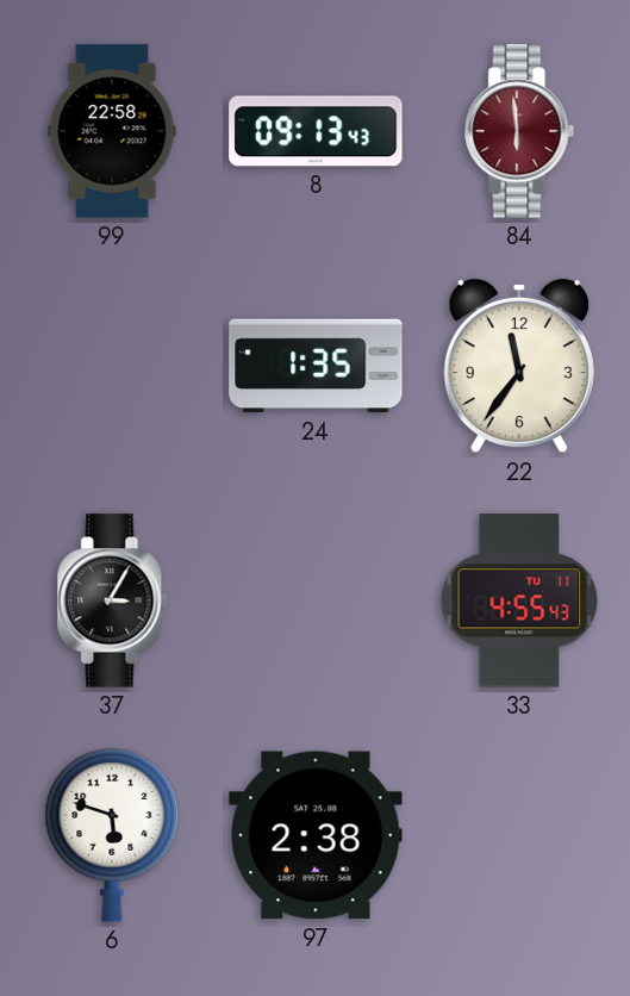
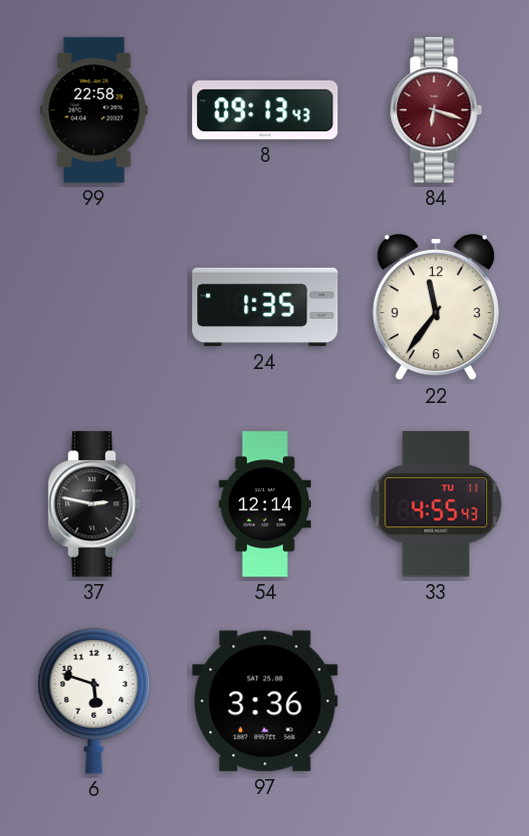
84: 5:59 -> 6:18 (436, 110)
37: 3:05 -> 2:47 (94, 504)
54: none -> 12:14 (264, 504)
97: 2:38 -> 3:36 (265, 701)
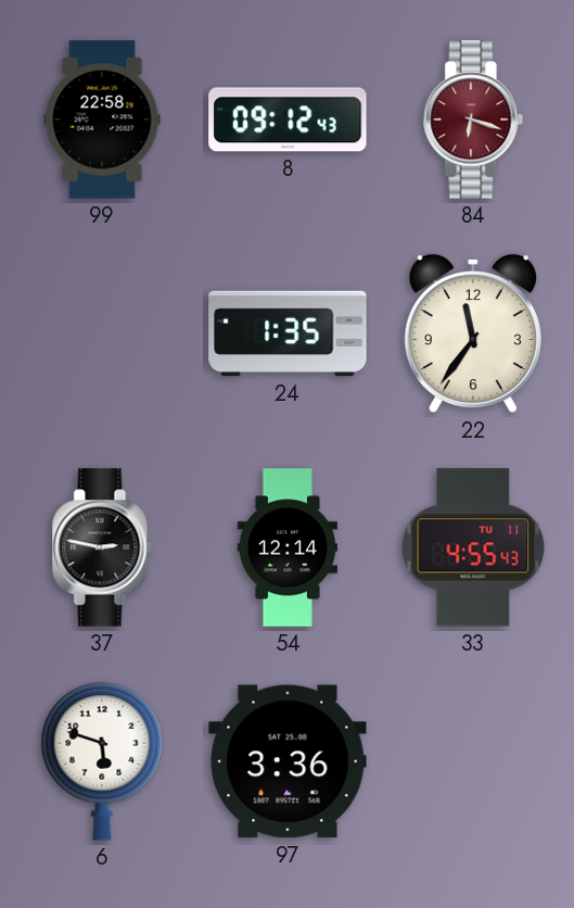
8: 09:13 -> 09:12 (288, 119)
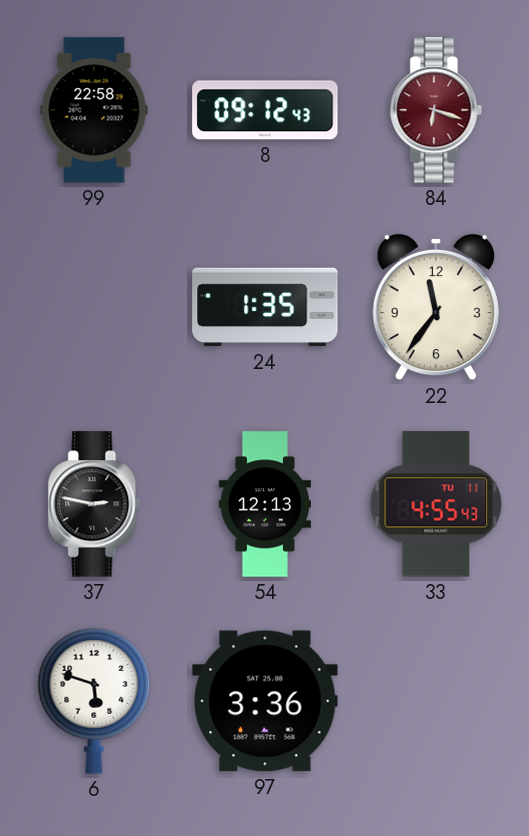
54: 12:14 -> 12:13 (264, 504)
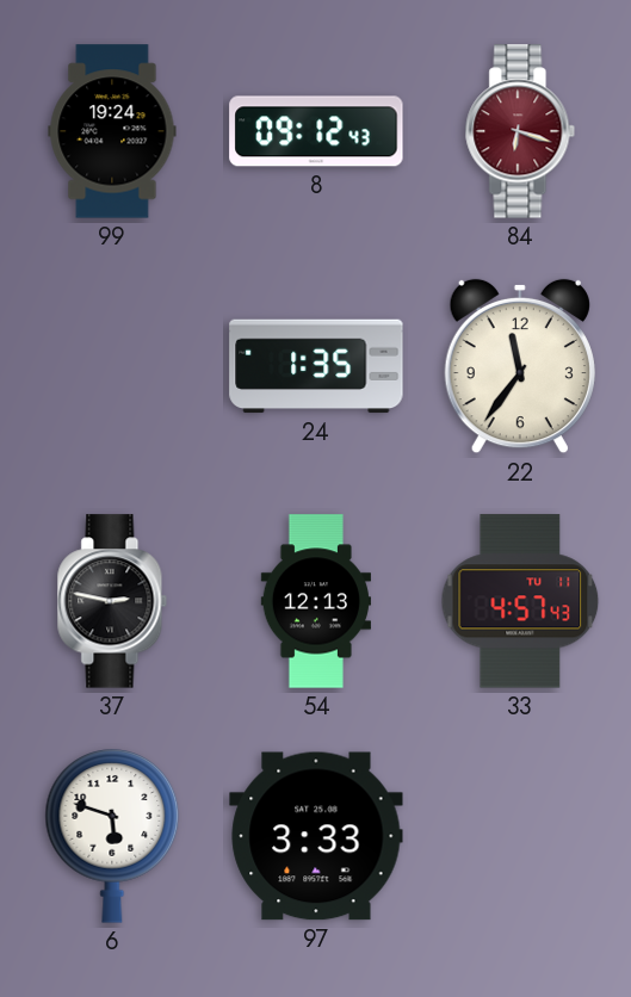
99: 22:58 -> 19:24 (112, 131)
33: 4:55 -> 4:57 (520, 601)
97: 3:36 -> 3:33 (316, 836)
